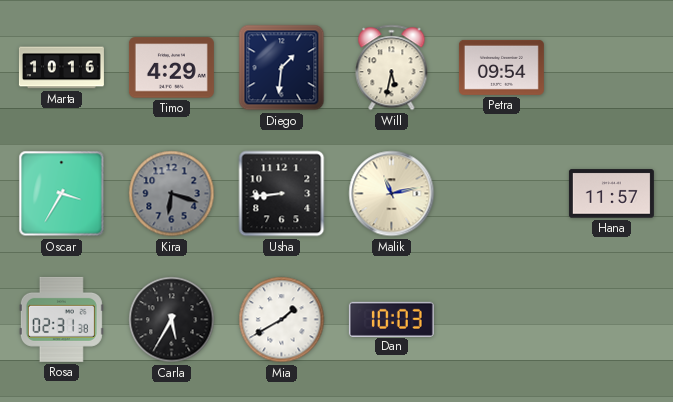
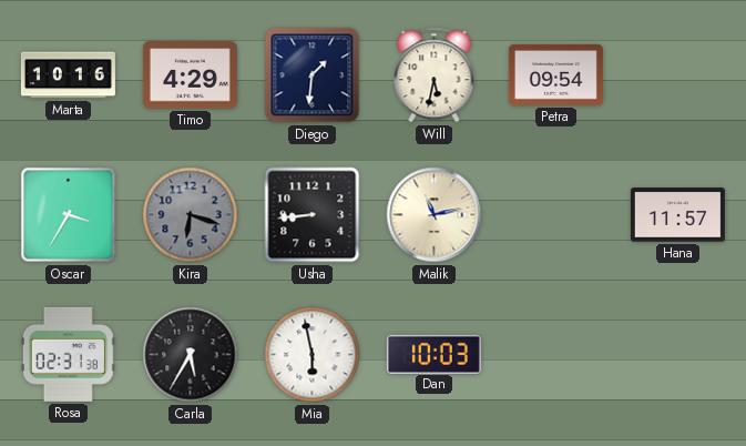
Mia: 1:40 -> 5:58 (313, 355)
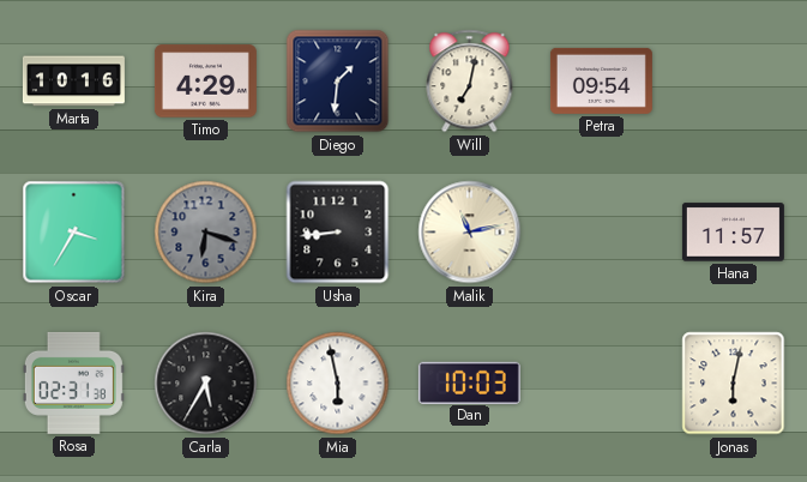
Will: 5:32 -> 7:02 (470, 82)
Jonas: none -> 6:02 (734, 384)
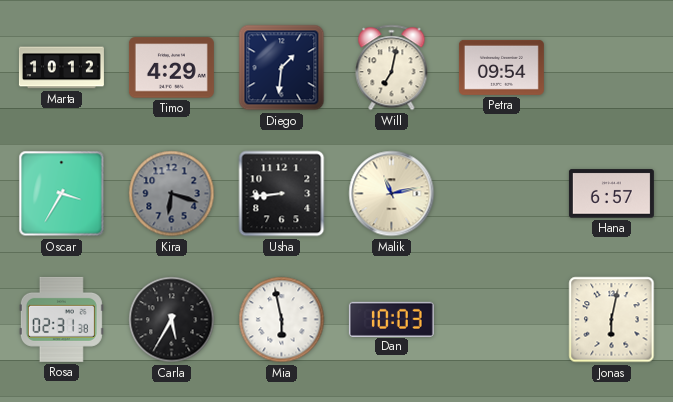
Marta: 10:16 -> 10:12 (61, 68)
Hana: 11:57 -> 6:57 (611, 194)
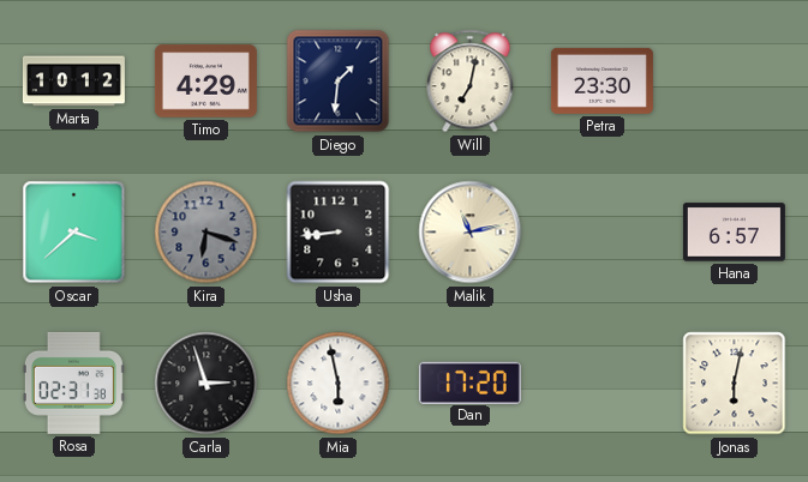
Petra: 09:54 -> 23:30 (601, 80)
Oscar: 3:35 -> 3:38 (74, 233)
Carla: 5:35 -> 2:57 (207, 384)
Dan: 10:03 -> 17:20 (469, 382)
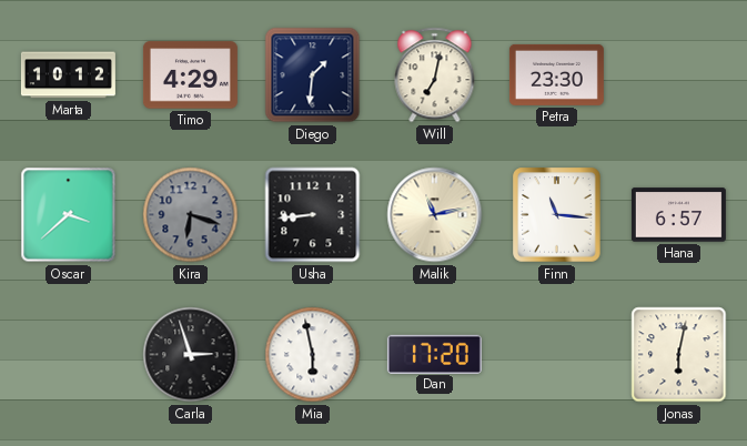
Finn: none -> 11:16 (557, 215)
Rosa: 02:31 -> none (73, 382)
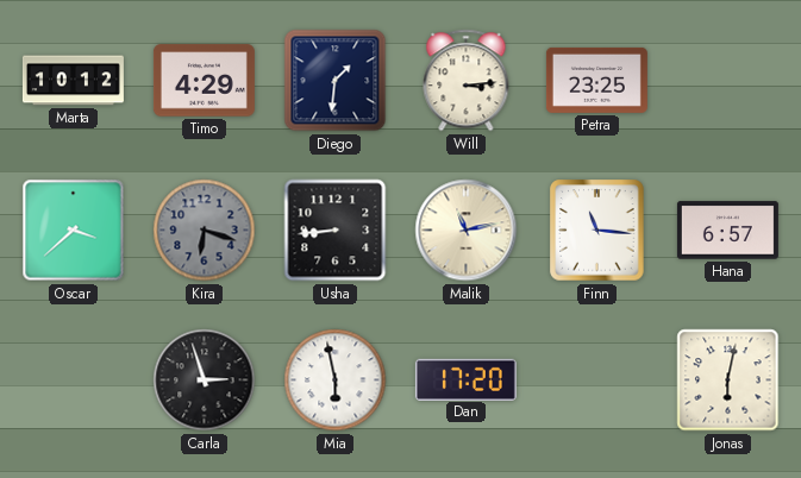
Will: 7:02 -> 3:14 (467, 81)
Petra: 23:30 -> 23:25 (596, 80)
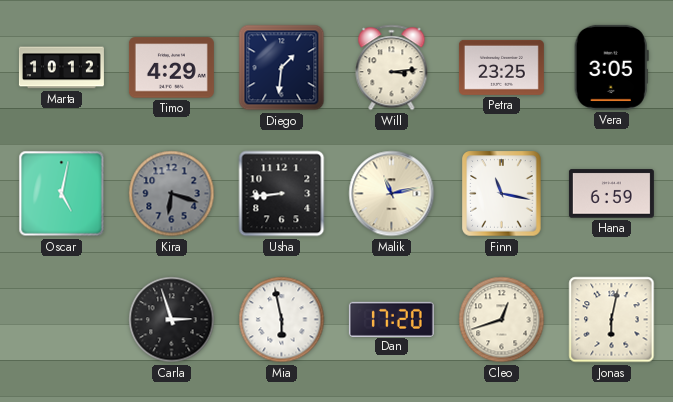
Vera: none -> 3:05 (611, 67)
Oscar: 3:38 -> 5:02 (62, 194)
Finn: 11:16 -> 11:17 (502, 194)
Hana: 6:57 -> 6:59 (611, 194)
Cleo: none -> 12:42 (502, 320)
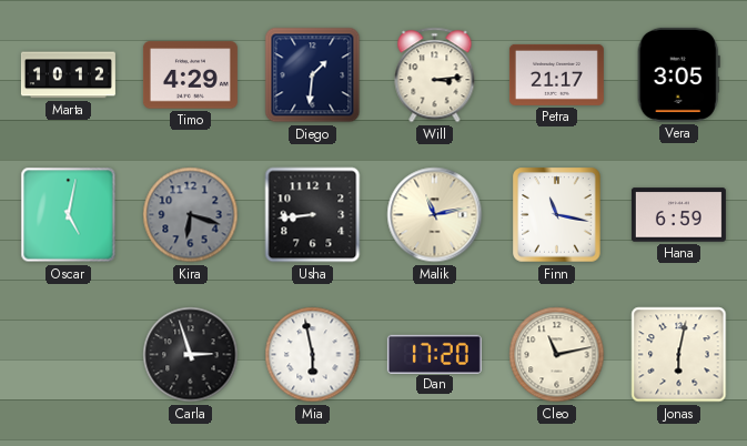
Petra: 23:25 -> 21:17 (556, 74)
Cleo: 12:42 -> 11:13 (557, 355)
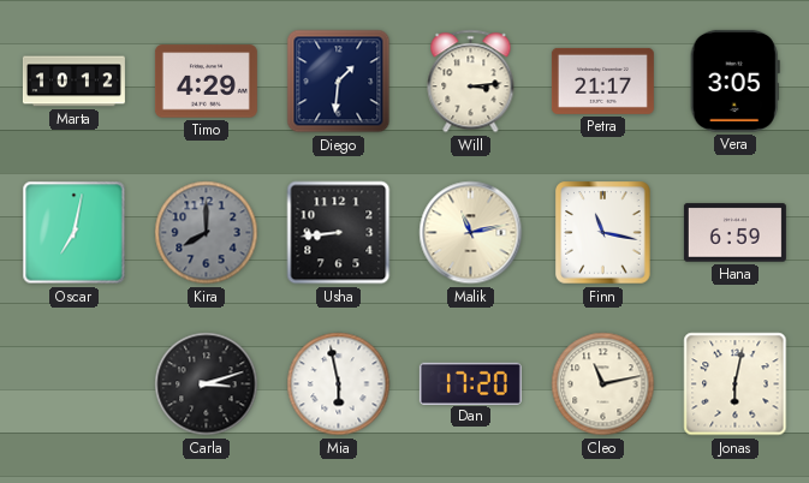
Oscar: 5:02 -> 7:02 (75, 233)
Kira: 6:18 -> 8:00 (207, 233)
Carla: 2:57 -> 3:12 (207, 384)
